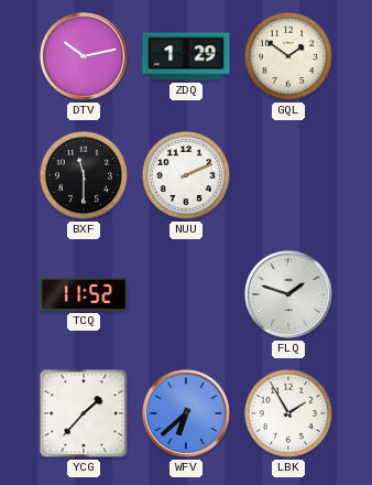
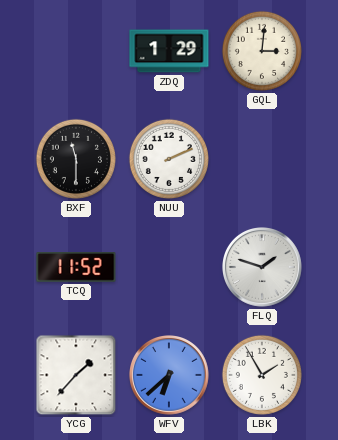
DTV: 10:13 -> none (85, 57)
GQL: 1:51 -> 3:01 (262, 51)
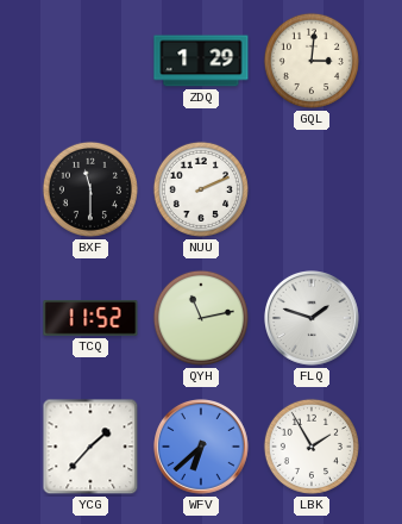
QYH: none -> 11:13 (201, 318)
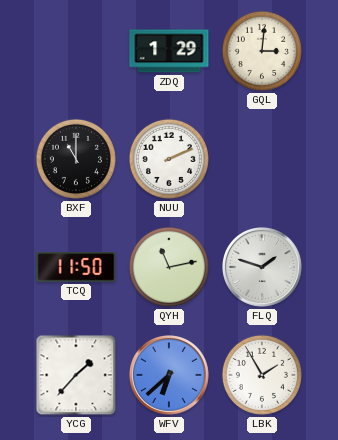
BXF: 11:30 -> 11:00 (76, 159)
TCQ: 11:52 -> 11:50 (76, 267)
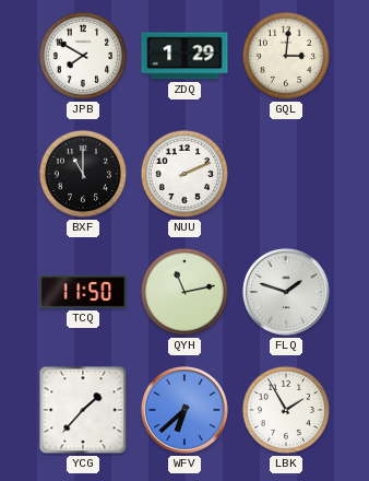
JPB: none -> 7:50 (83, 56)
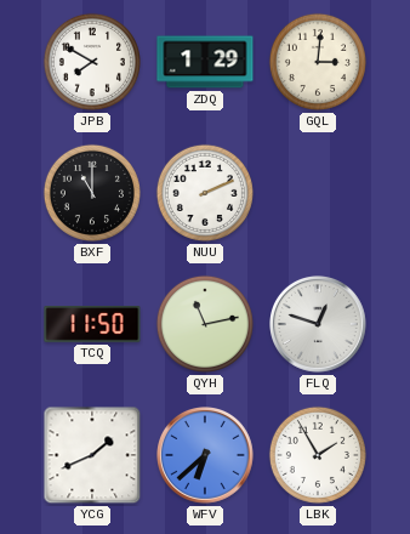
FLQ: 1:48 -> 12:48 (319, 325)
YCG: 1:37 -> 1:41 (92, 455)
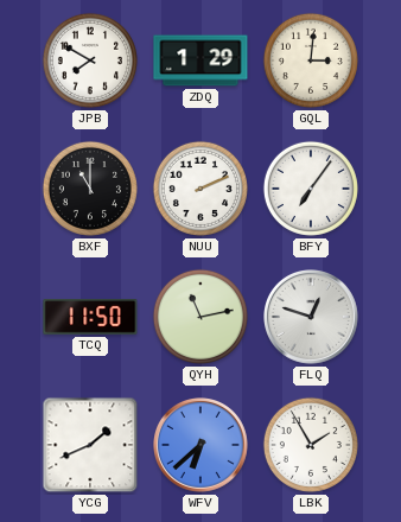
BFY: none -> 7:06 (311, 189)
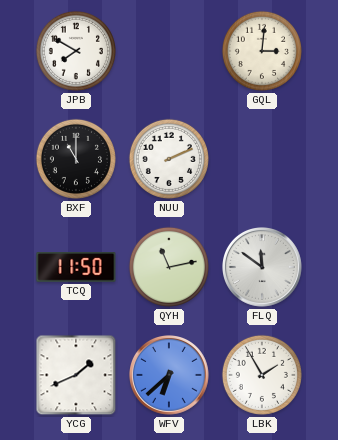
ZDQ: 1:29 -> none (200, 61)
BFY: 7:06 -> none (311, 189)
FLQ: 12:48 -> 11:51 (263, 268)
